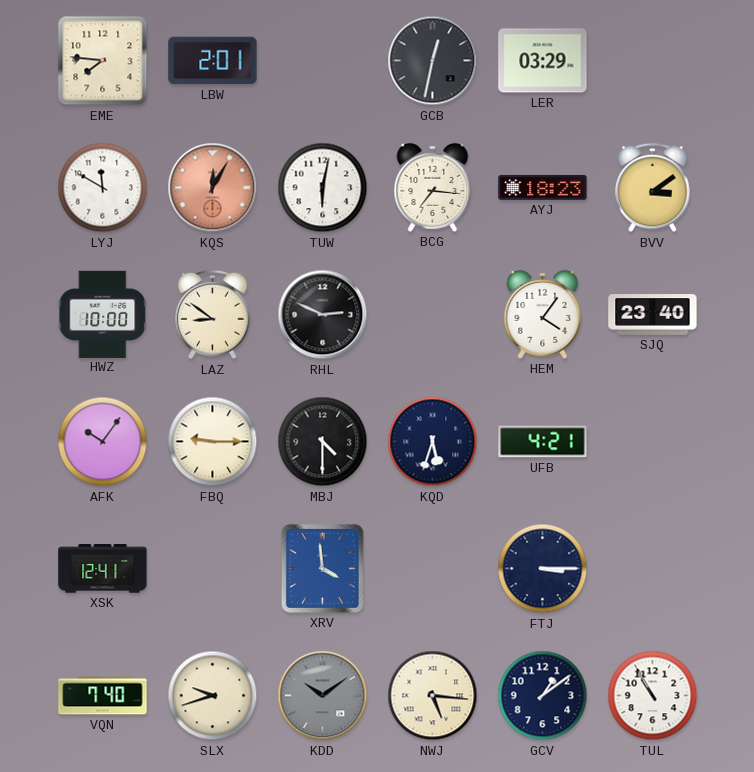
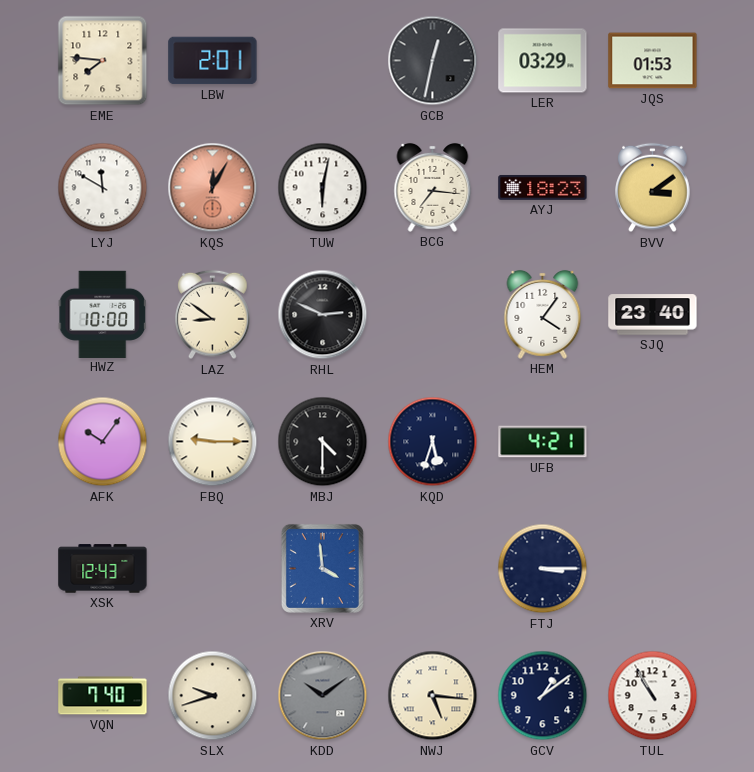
JQS: none -> 01:53 (653, 61)
XSK: 12:41 -> 12:43 (103, 569)
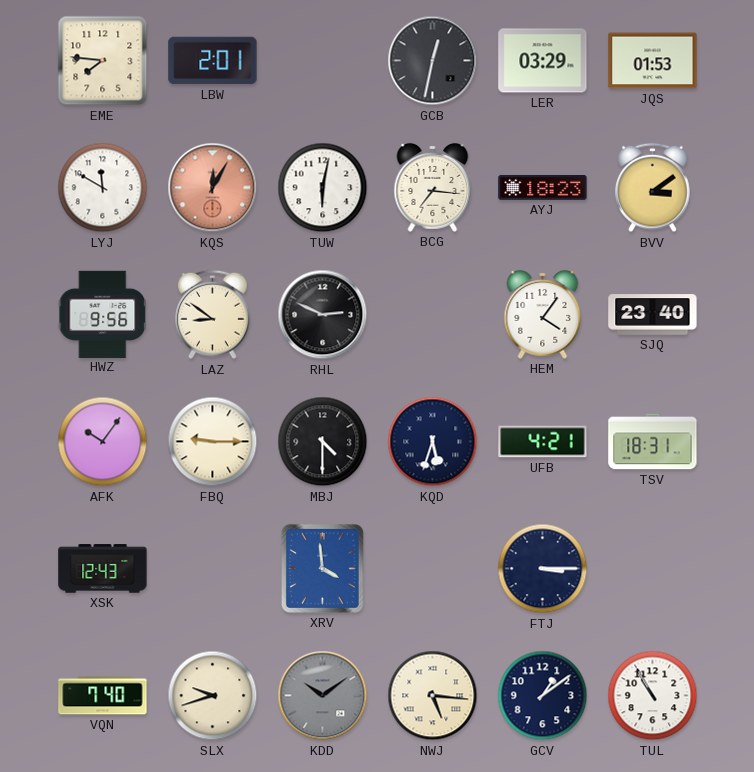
HWZ: 10:00 -> 9:56 (103, 314)
TSV: none -> 18:31 (653, 442)
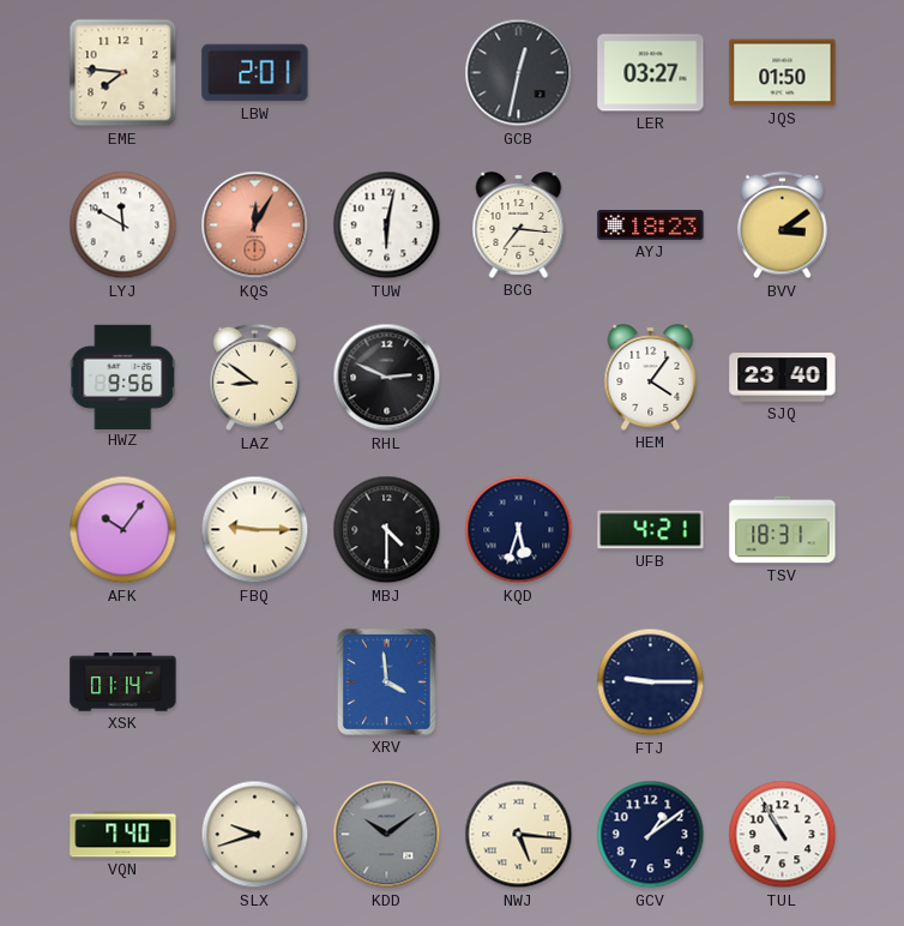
LER: 03:29 -> 03:27 (651, 73)
JQS: 01:53 -> 01:50 (783, 73)
XSK: 12:43 -> 01:14 (123, 683)
FTJ: 3:15 -> 9:15 (651, 683)
